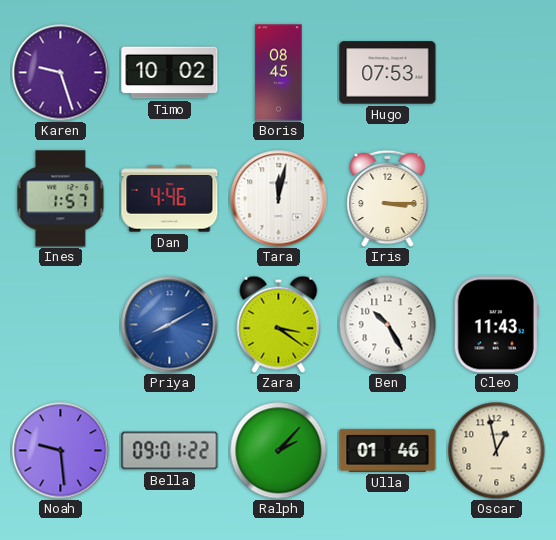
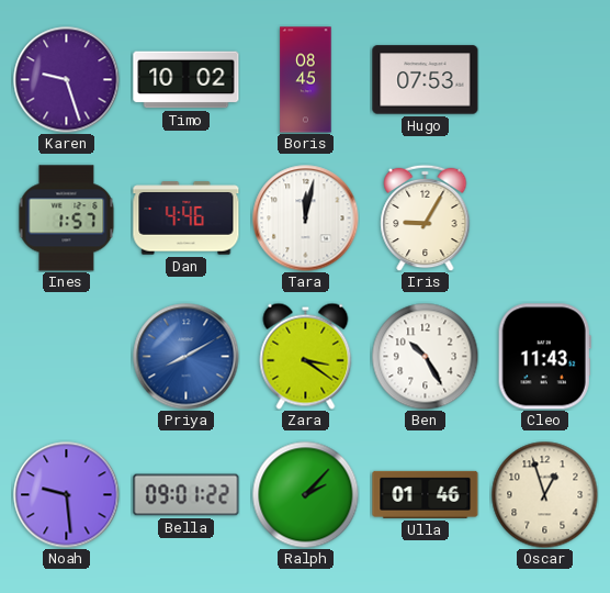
Iris: 3:15 -> 9:05 (426, 217)
Oscar: 12:58 -> 12:57 (544, 494)
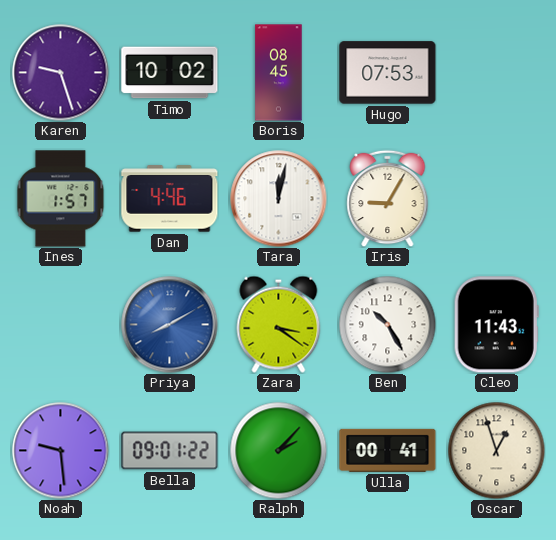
Ulla: 01:46 -> 00:41 (388, 450)
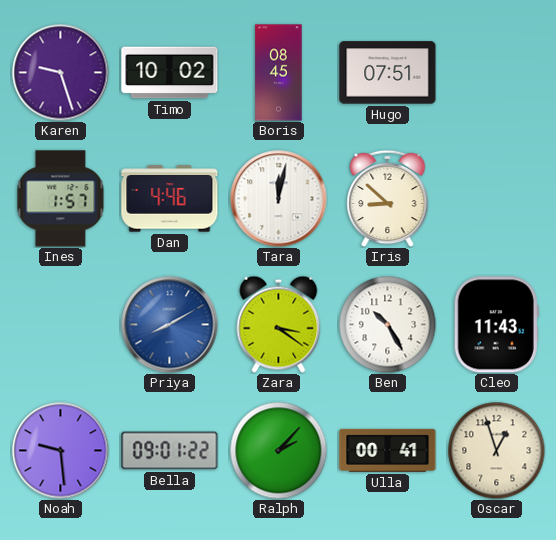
Hugo: 07:53 -> 07:51 (388, 73)
Iris: 9:05 -> 8:52 (388, 198)
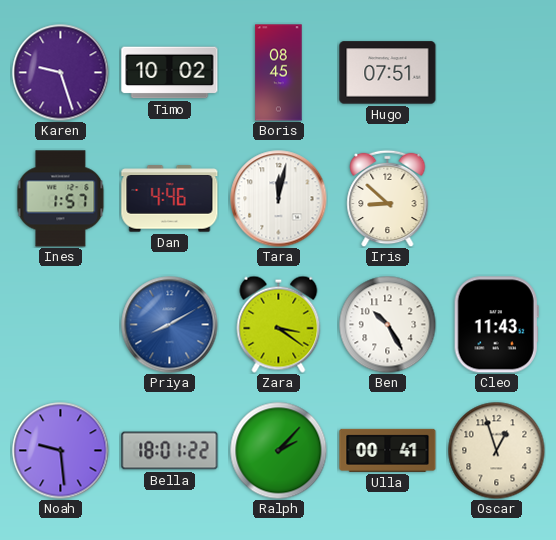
Bella: 09:01 -> 18:01 (170, 451)
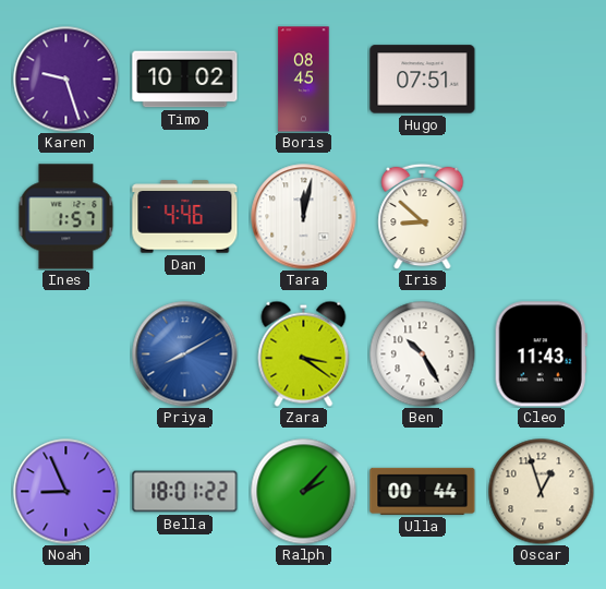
Noah: 9:29 -> 8:56 (66, 492)
Ulla: 00:41 -> 00:44 (423, 491)
